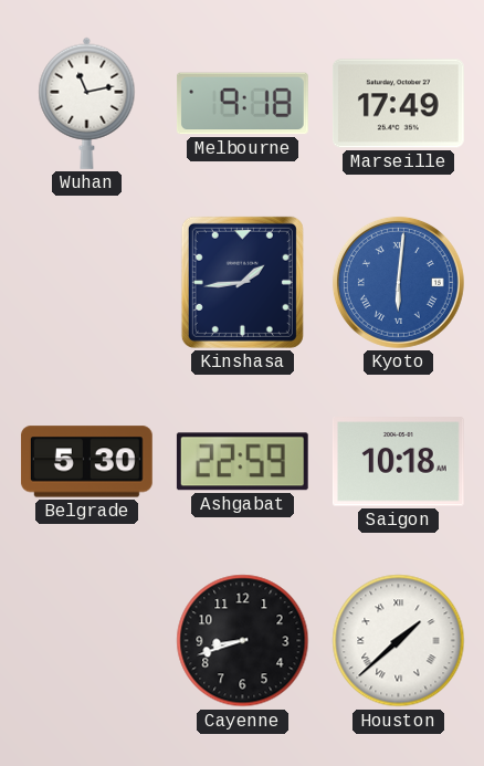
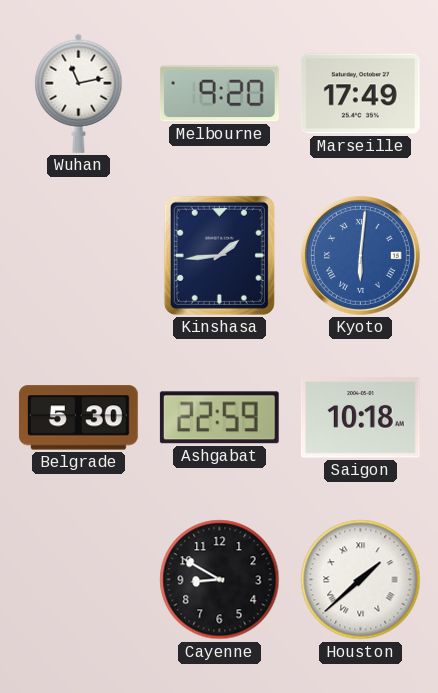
Melbourne: 9:18 -> 9:20 (219, 94)
Cayenne: 8:42 -> 8:50 (220, 580)
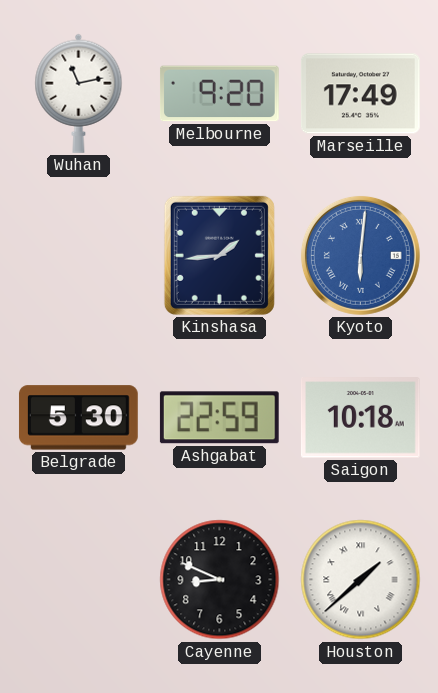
Cayenne: 8:50 -> 8:49 (220, 580)
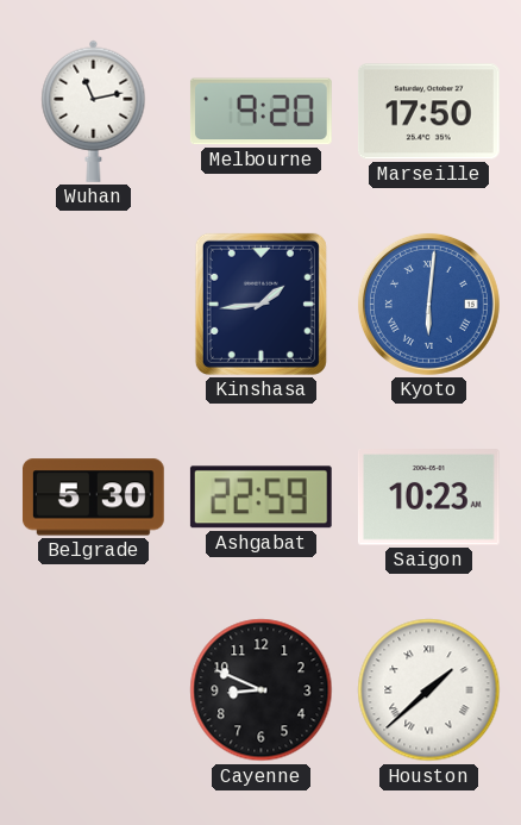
Marseille: 17:49 -> 17:50 (428, 112)
Saigon: 10:18 -> 10:23 (428, 498)
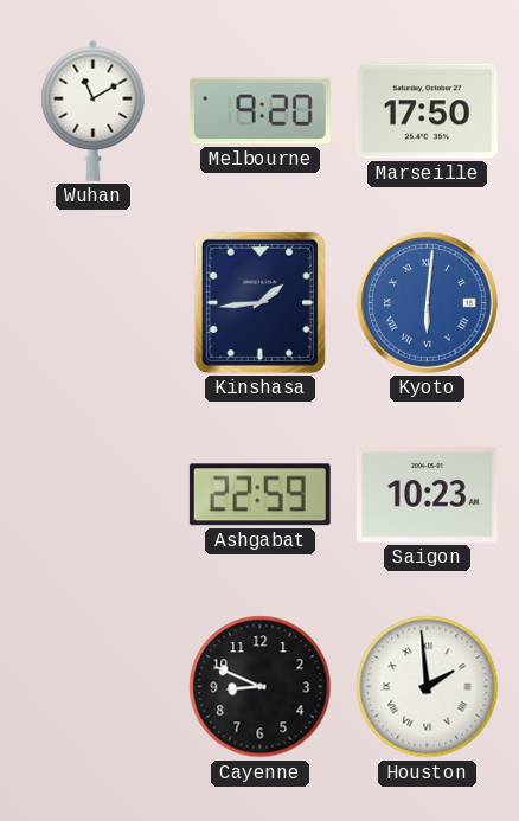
Wuhan: 11:13 -> 11:10 (94, 110)
Belgrade: 5:30 -> none (93, 498)
Houston: 1:38 -> 1:59 (428, 687)
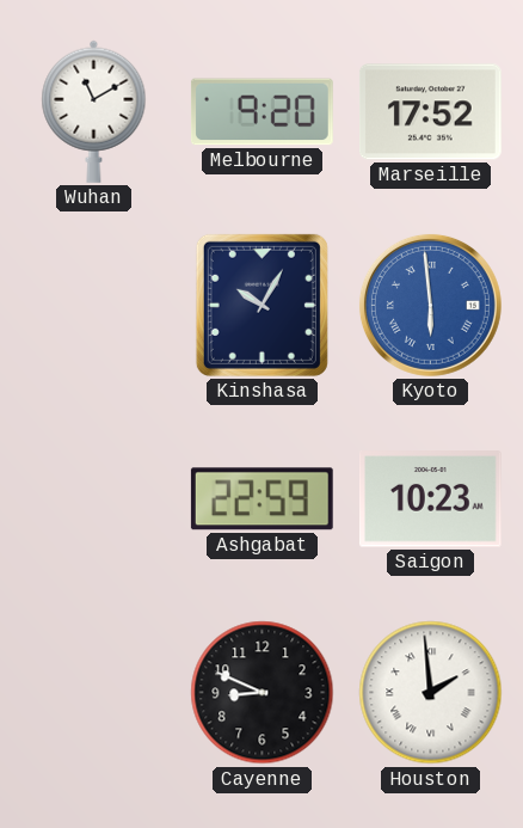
Marseille: 17:50 -> 17:52 (430, 112)
Kinshasa: 1:44 -> 10:05 (261, 305)
Kyoto: 6:01 -> 5:59 (430, 305)
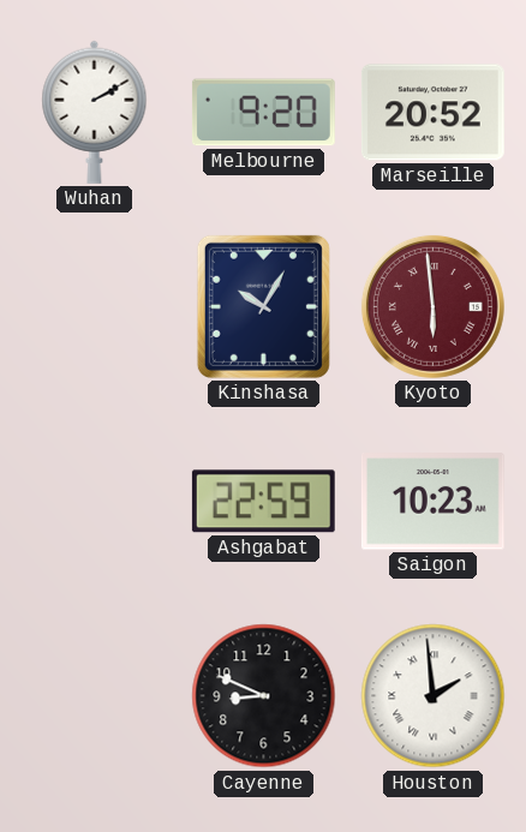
Wuhan: 11:10 -> 2:10 (95, 112)
Marseille: 17:52 -> 20:52 (432, 113)
Kyoto dial: blue -> burgundy (432, 306)
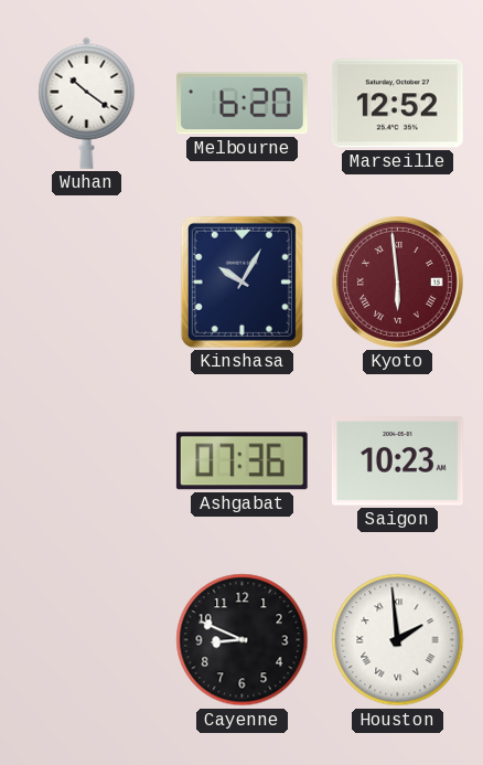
Wuhan: 2:10 -> 10:21 (87, 103)
Melbourne: 9:20 -> 6:20 (241, 104)
Marseille: 20:52 -> 12:52 (397, 104)
Ashgabat: 22:59 -> 07:36 (241, 461)
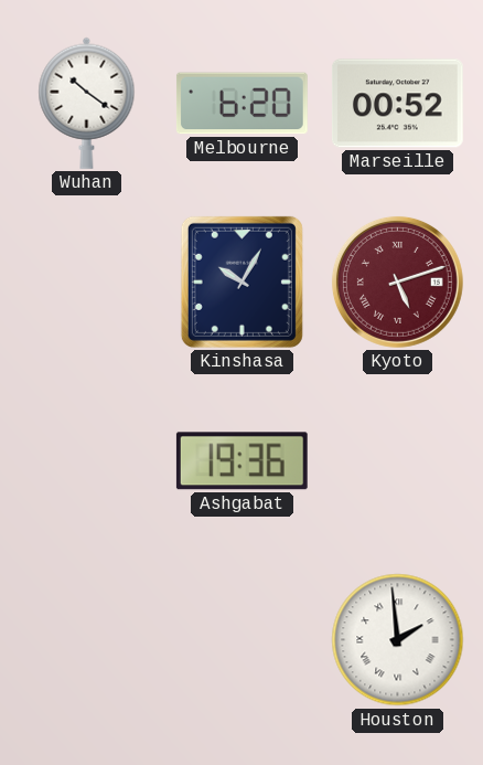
Marseille: 12:52 -> 00:52 (397, 104)
Kyoto: 5:59 -> 5:12 (397, 281)
Ashgabat: 07:36 -> 19:36 (241, 461)
Saigon: 10:23 -> none (397, 461)
Cayenne: 8:49 -> none (243, 640)
